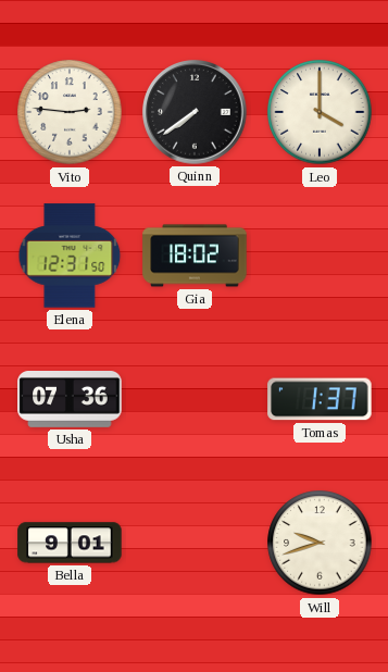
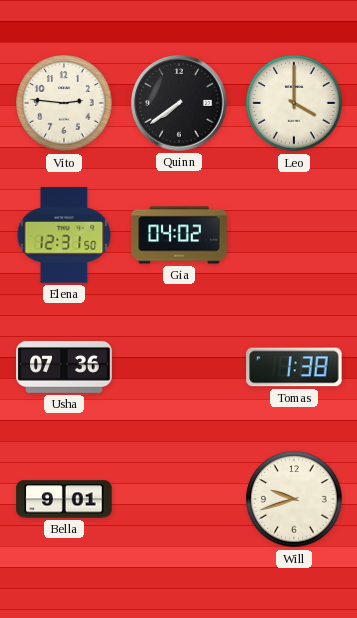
Gia: 18:02 -> 04:02 (179, 235)
Tomas: 1:37 -> 1:38 (294, 367)
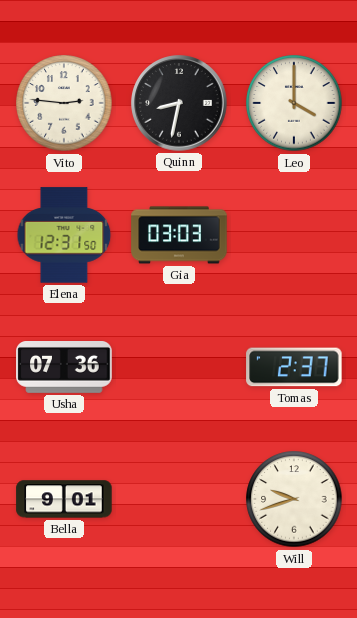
Quinn: 7:39 -> 8:32 (179, 103)
Gia: 04:02 -> 03:03 (179, 235)
Tomas: 1:38 -> 2:37 (294, 367)
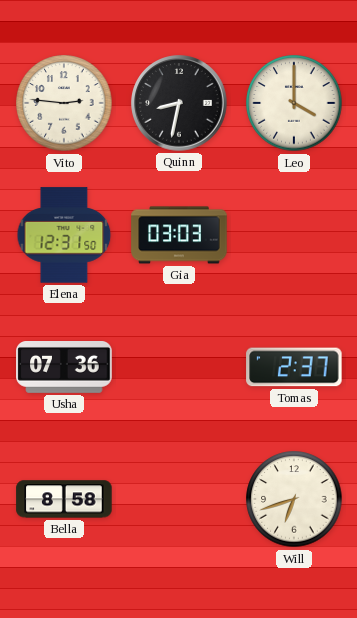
Bella: 9:01 -> 8:58 (64, 499)
Will: 9:42 -> 6:42 (294, 499)
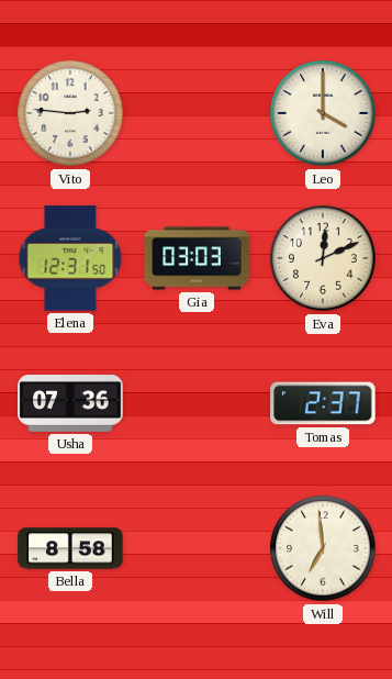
Quinn: 8:32 -> none (179, 103)
Eva: none -> 12:11 (323, 258)
Will: 6:42 -> 6:59 (323, 548)
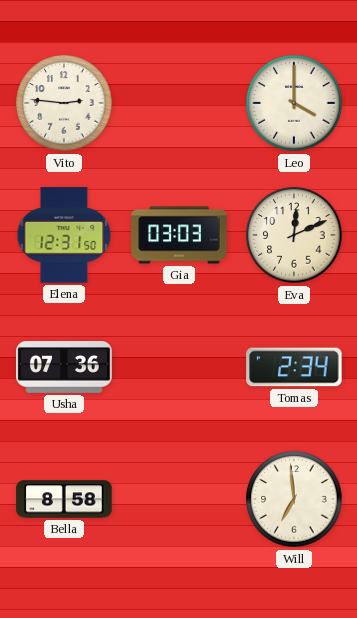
Tomas: 2:37 -> 2:34 (294, 367)
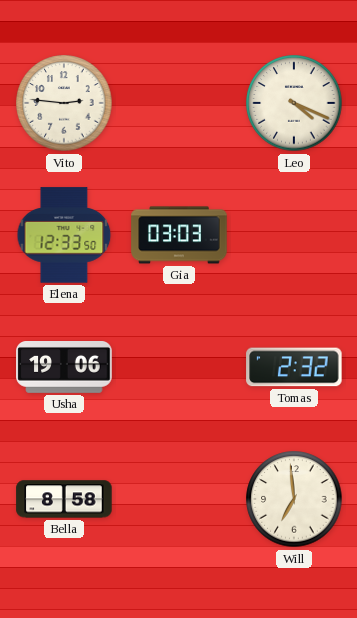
Leo: 4:00 -> 4:19 (294, 103)
Elena: 12:31 -> 12:33 (64, 235)
Eva: 12:11 -> none (294, 235)
Usha: 07:36 -> 19:06 (64, 368)
Tomas: 2:34 -> 2:32 (294, 367)
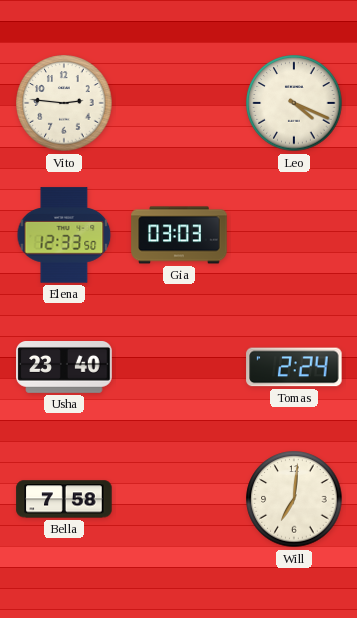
Usha: 19:06 -> 23:40 (64, 368)
Tomas: 2:32 -> 2:24 (294, 367)
Bella: 8:58 -> 7:58 (64, 499)
Will: 6:59 -> 7:01 (294, 499)
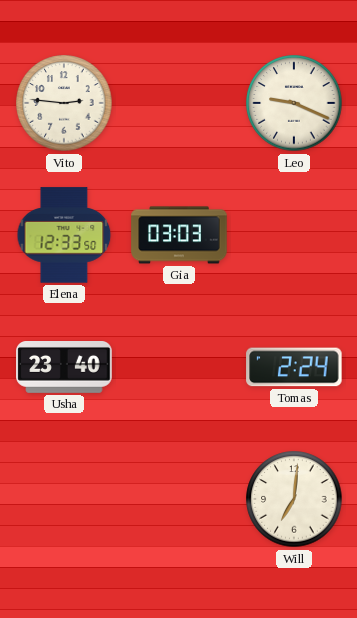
Leo: 4:19 -> 9:19 (294, 103)
Bella: 7:58 -> none (64, 499)
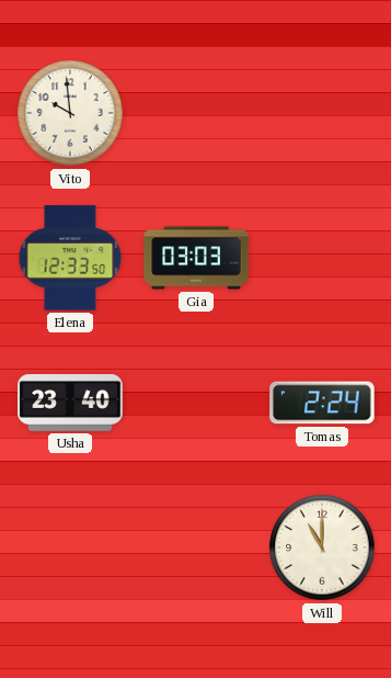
Vito: 2:46 -> 9:59 (70, 113)
Leo: 9:19 -> none (294, 103)
Will: 7:01 -> 11:00 (322, 547)
